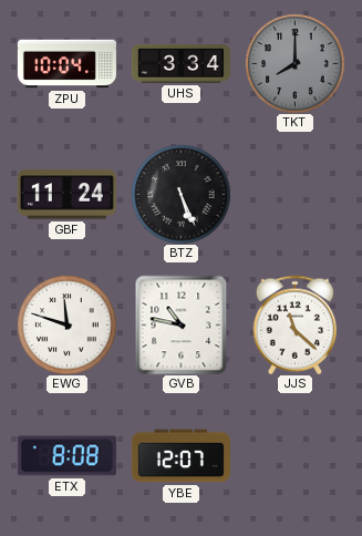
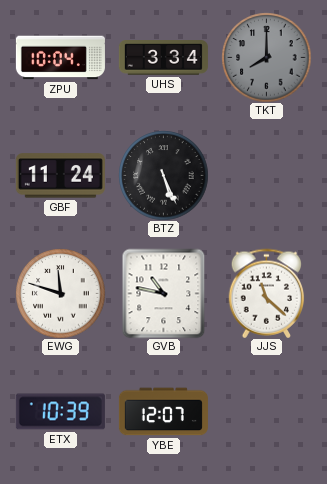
ETX: 8:08 -> 10:39 (60, 412)
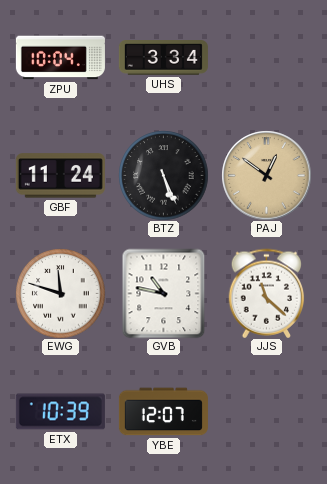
TKT: 8:00 -> none (266, 57)
PAJ: none -> 12:51 (266, 175)
